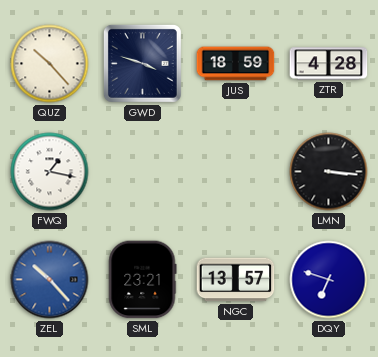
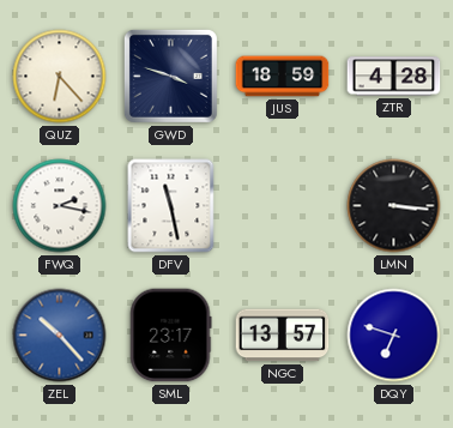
QUZ: 10:23 -> 6:23 (60, 77)
FWQ: 1:17 -> 2:17 (60, 206)
DFV: none -> 11:28 (171, 206)
SML: 23:21 -> 23:17 (171, 336)
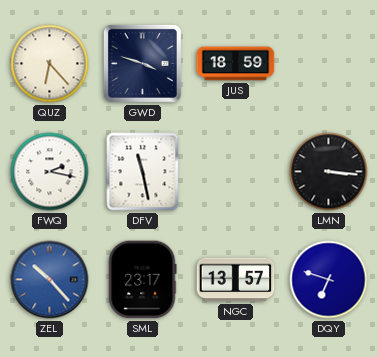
ZTR: 4:28 -> none (394, 77)
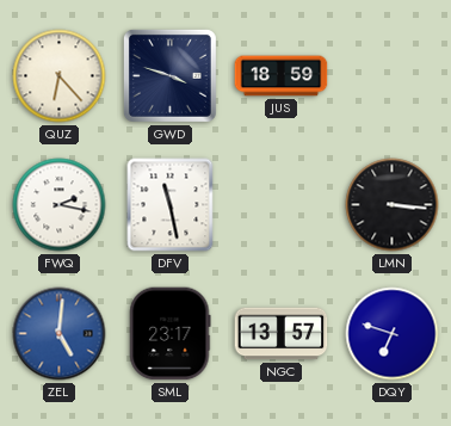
ZEL: 10:23 -> 5:01 (60, 334)
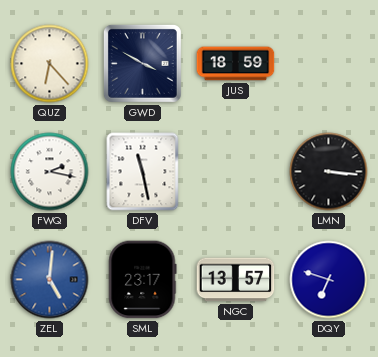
GWD: 3:48 -> 3:50 (142, 63)
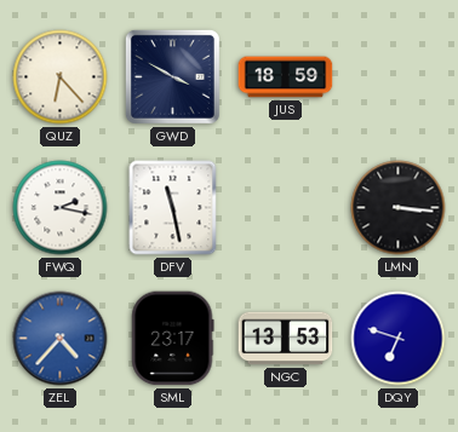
ZEL: 5:01 -> 4:37 (61, 339)
NGC: 13:57 -> 13:53 (286, 339)
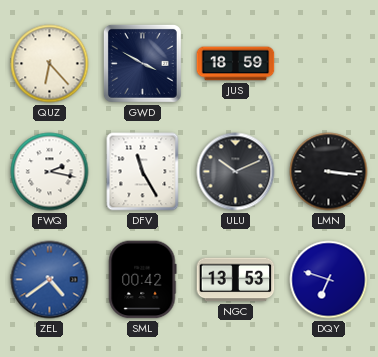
DFV: 11:28 -> 11:25 (143, 172)
ULU: none -> 10:11 (236, 172)
ZEL: 4:37 -> 4:39 (50, 280)
SML: 23:17 -> 00:42 (143, 280)
